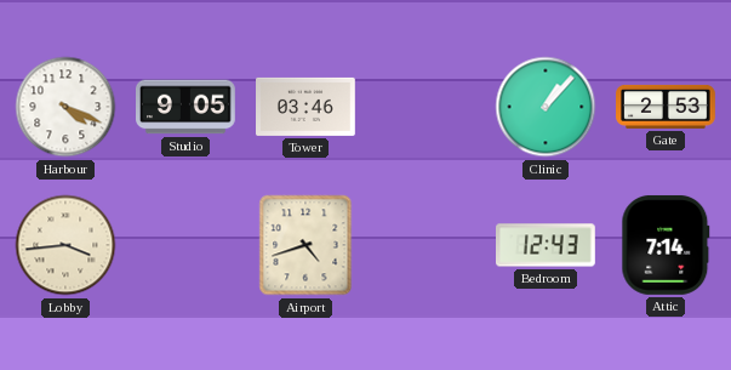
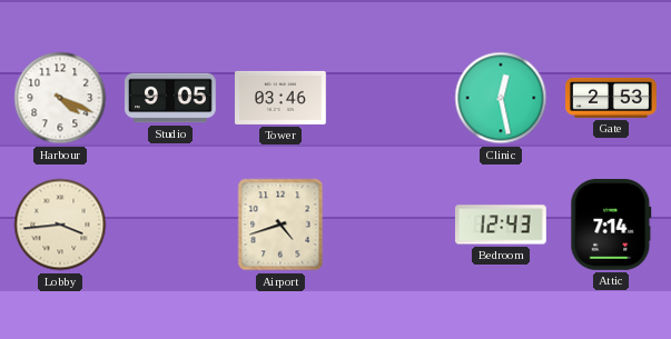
Clinic: 1:07 -> 12:28 (501, 98)
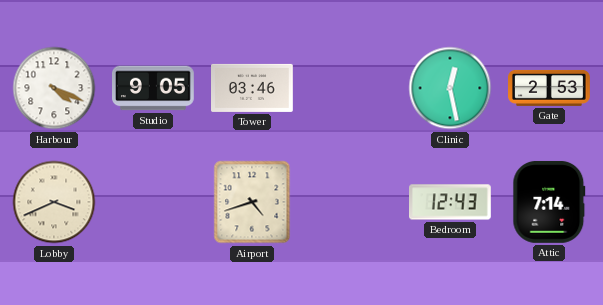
Lobby: 3:44 -> 3:41 (54, 202)
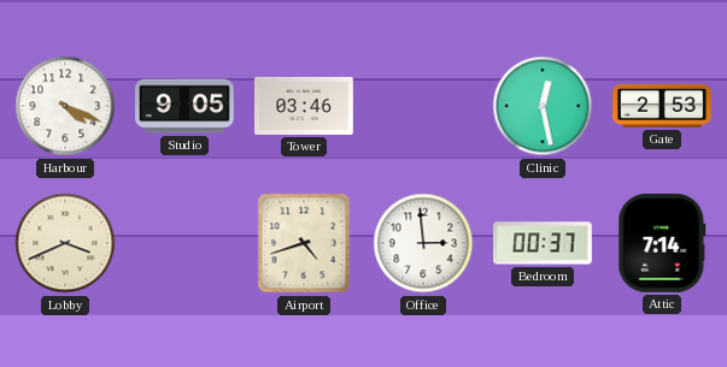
Office: none -> 2:59 (423, 243)
Bedroom: 12:43 -> 00:37 (544, 243)
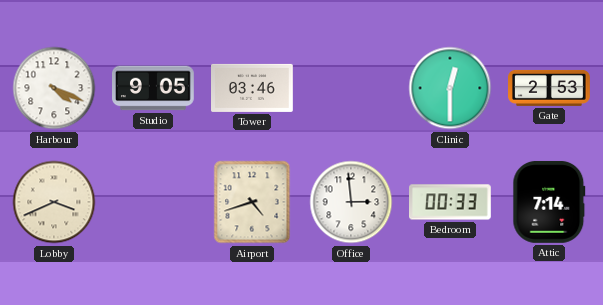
Clinic: 12:28 -> 12:30 (450, 88)
Bedroom: 00:37 -> 00:33 (451, 202)
